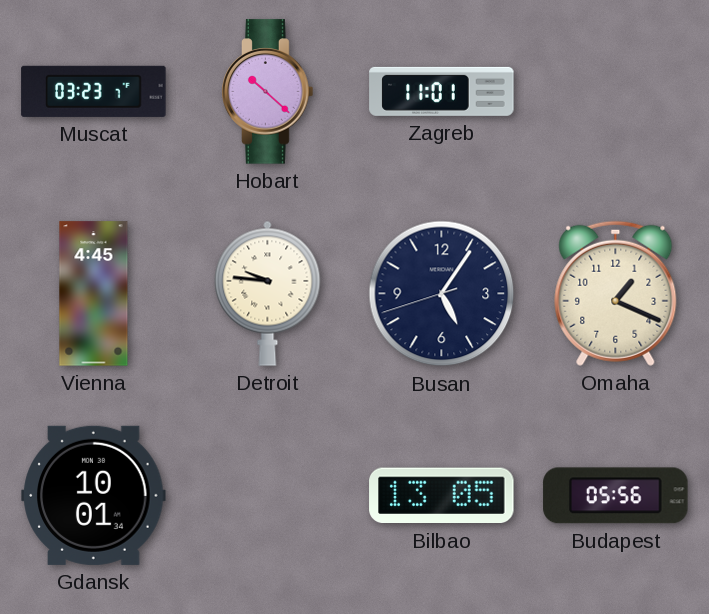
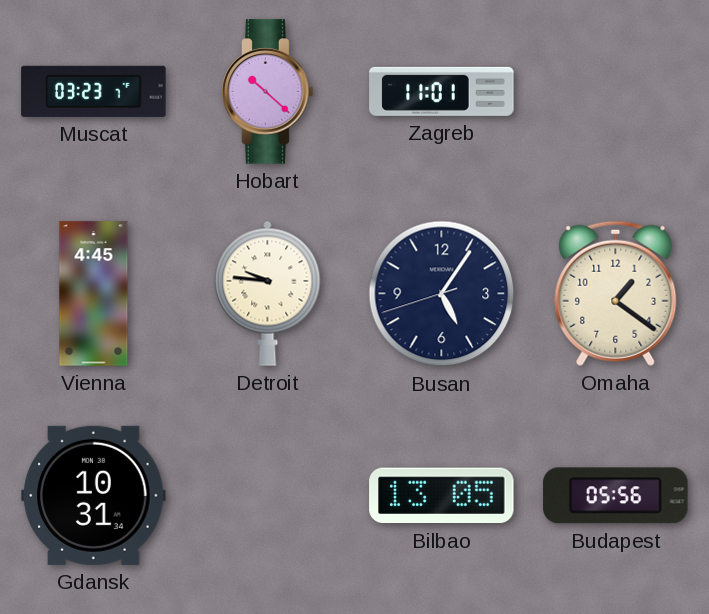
Omaha: 1:19 -> 1:21 (616, 293)
Gdansk: 10:01 -> 10:31 (94, 495)
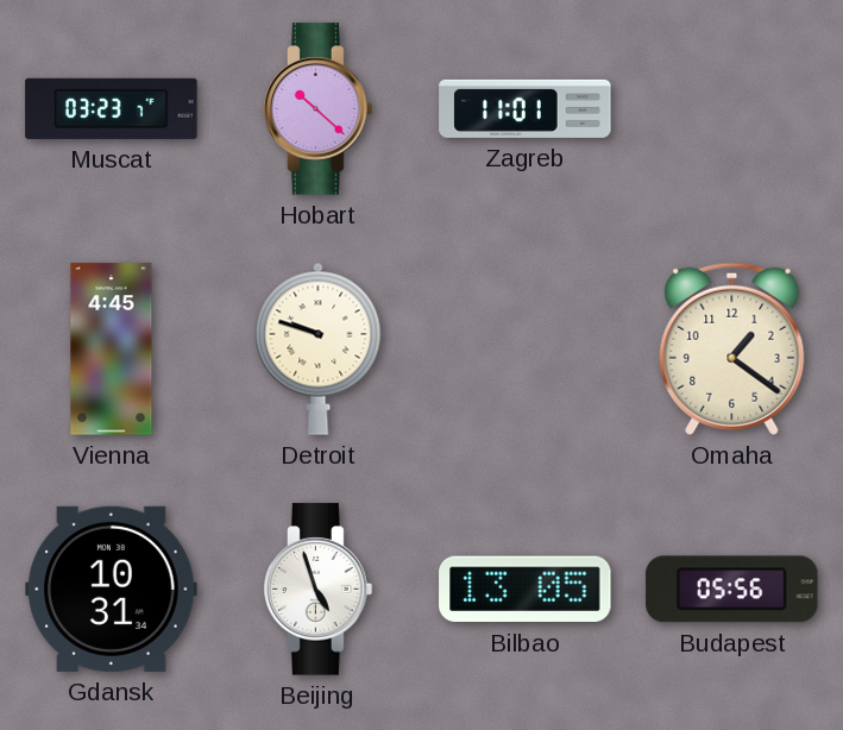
Detroit: 9:46 -> 9:48 (319, 348)
Busan: 5:05 -> none (442, 294)
Beijing: none -> 4:57 (319, 590)
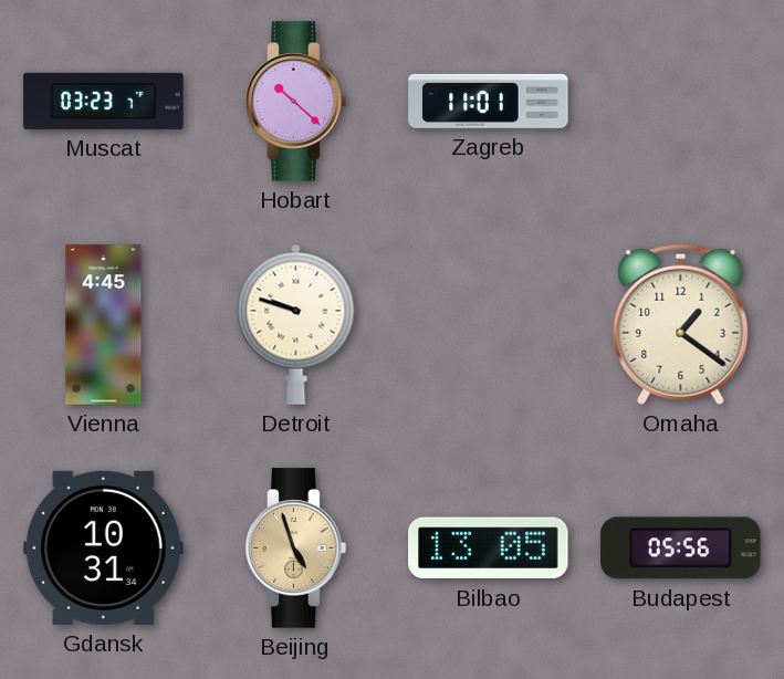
Beijing dial: white -> champagne (296, 549)
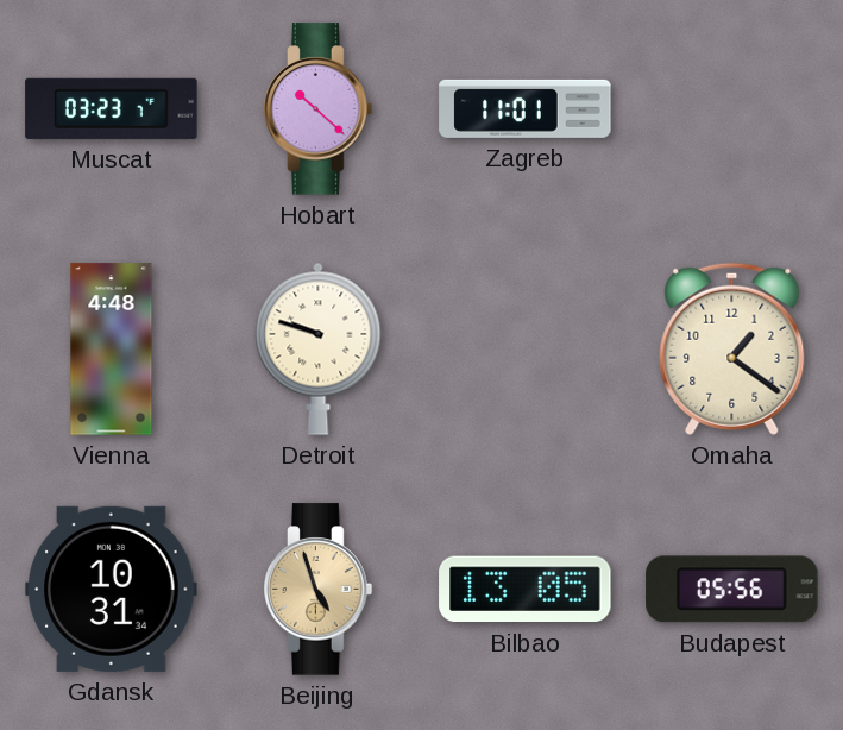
Vienna: 4:45 -> 4:48 (112, 350)
